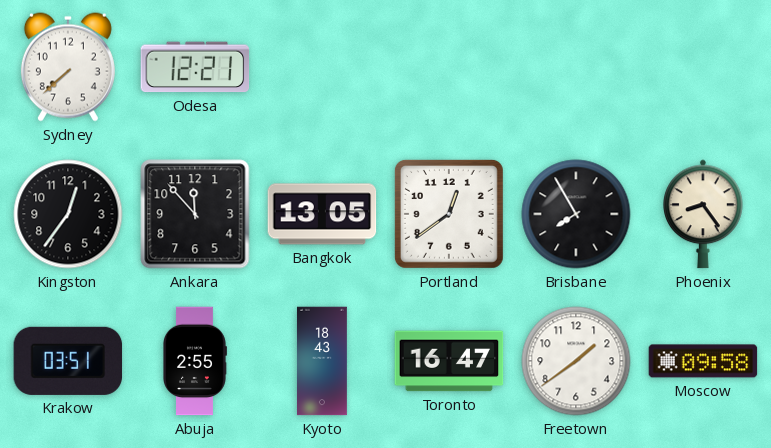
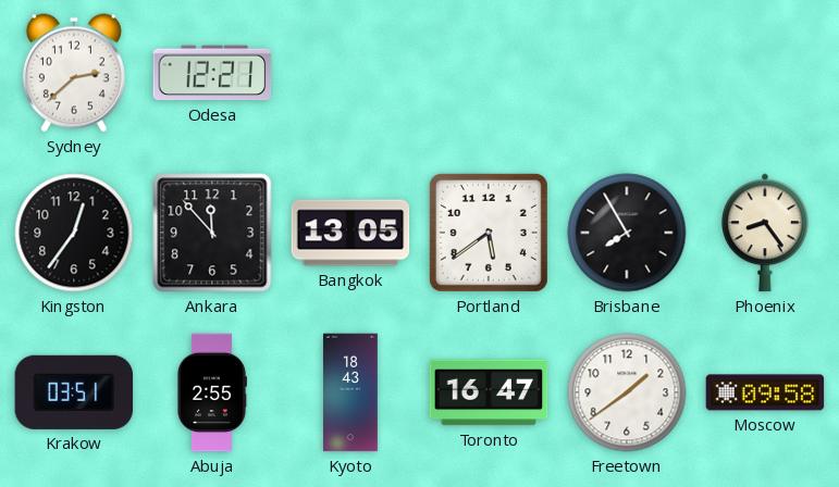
Sydney: 7:38 -> 2:38 (74, 73)
Portland: 12:39 -> 5:39 (489, 233)
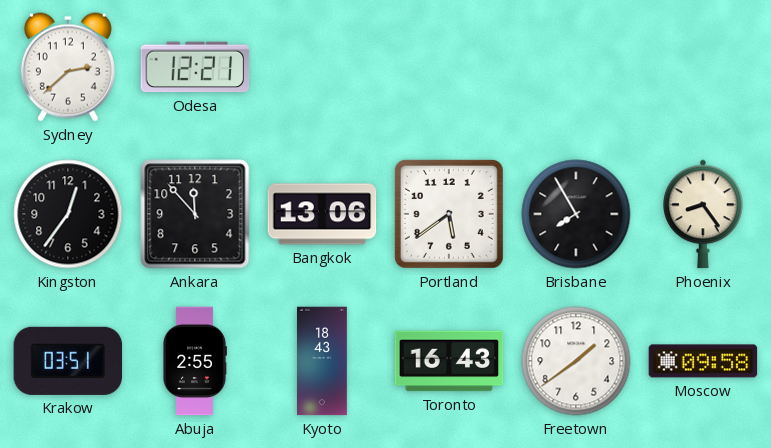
Bangkok: 13:05 -> 13:06 (322, 214)
Toronto: 16:47 -> 16:43 (449, 361)
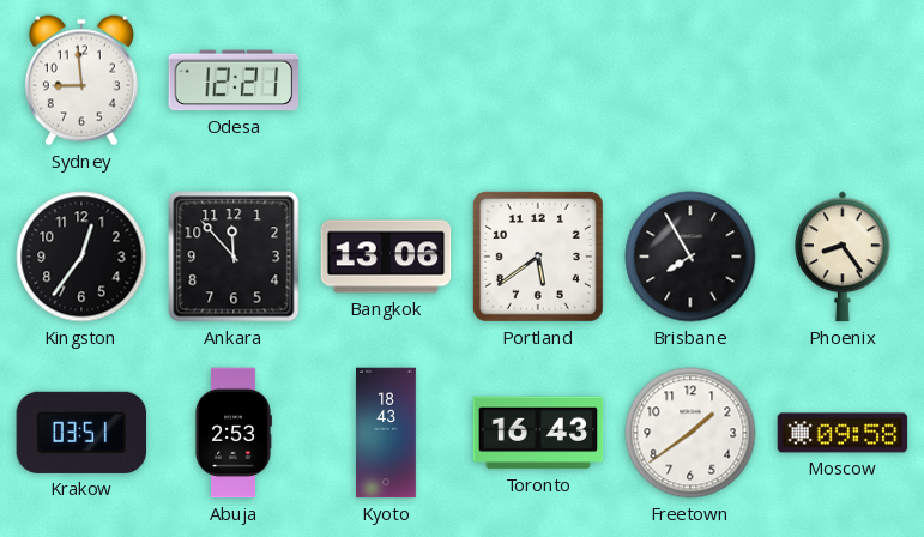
Sydney: 2:38 -> 8:59 (81, 80)
Abuja: 2:55 -> 2:53 (234, 433)
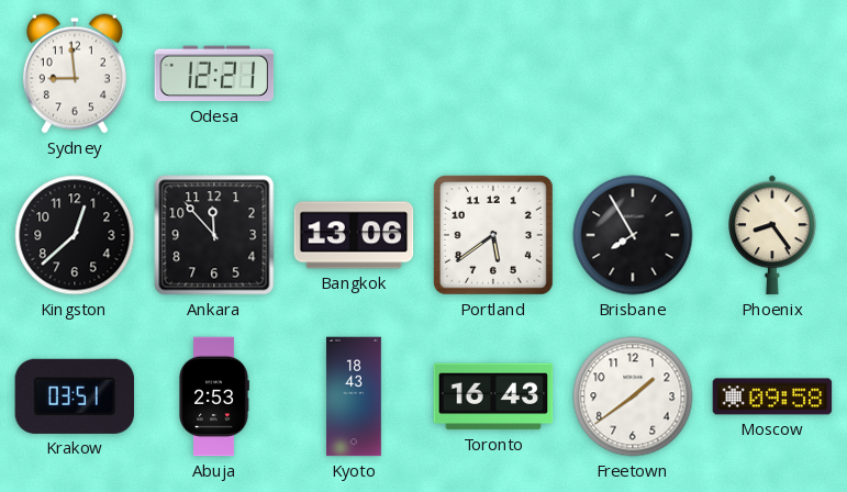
Kingston: 12:36 -> 12:38 (75, 235)
